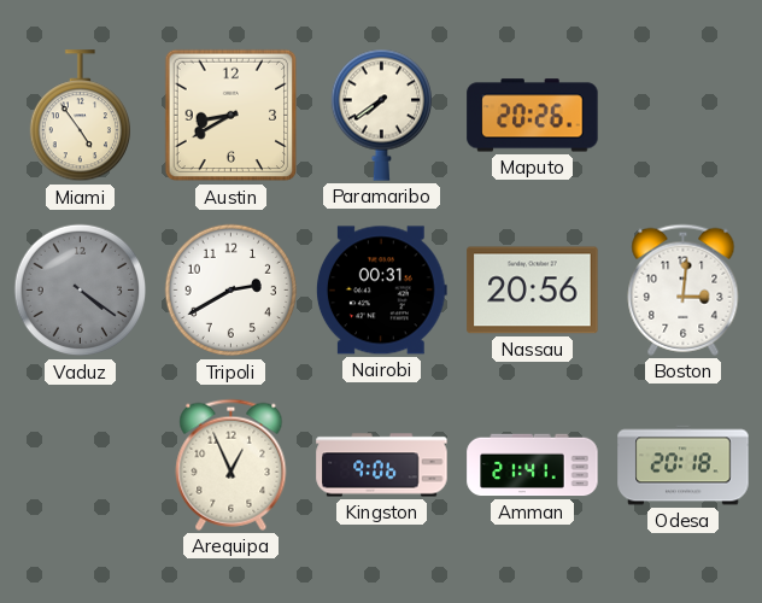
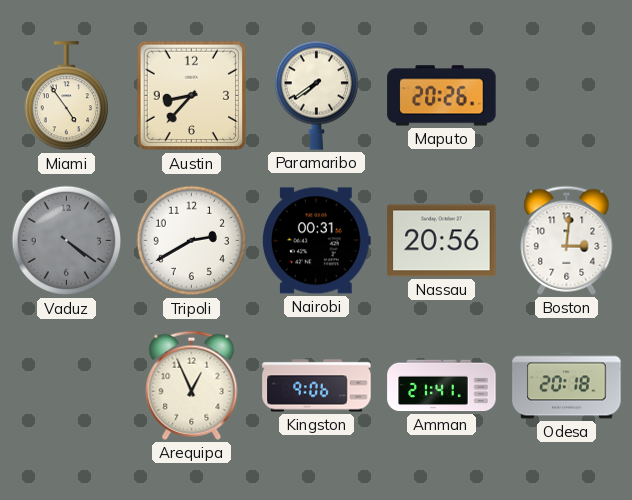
Austin: 8:40 -> 8:37 (192, 96)
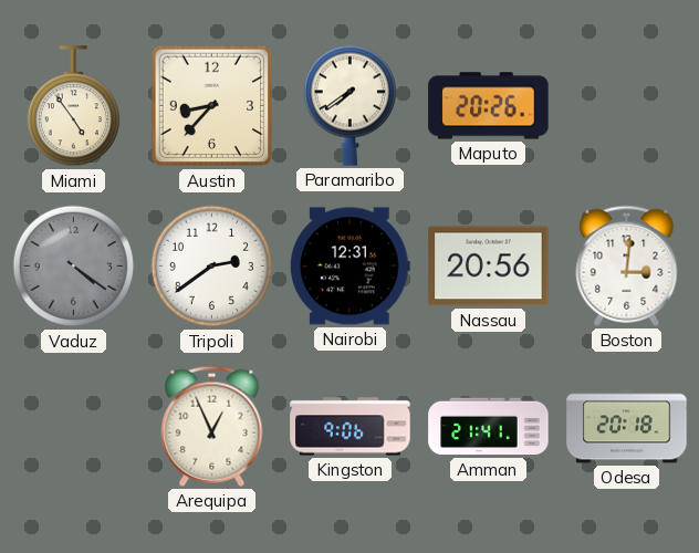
Tripoli: 2:40 -> 2:39 (212, 267)
Nairobi: 00:31 -> 12:31 (349, 267)
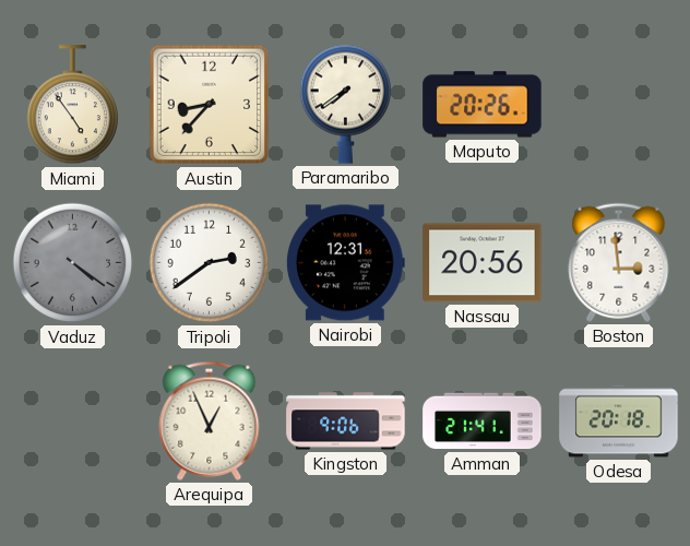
Boston: 3:01 -> 2:59 (619, 262)
